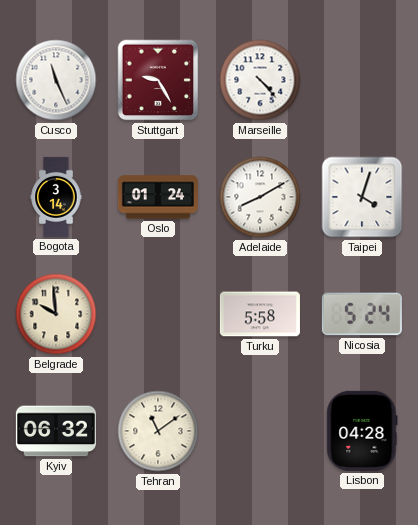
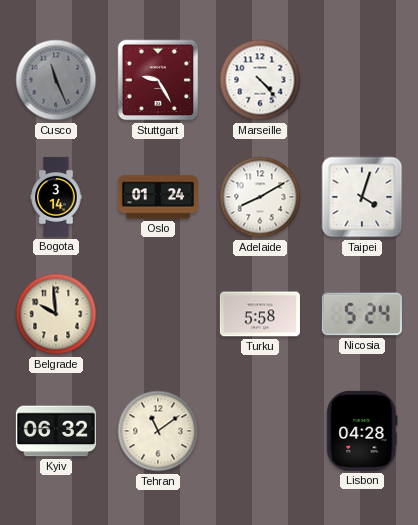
Cusco dial: white -> grey (56, 80)
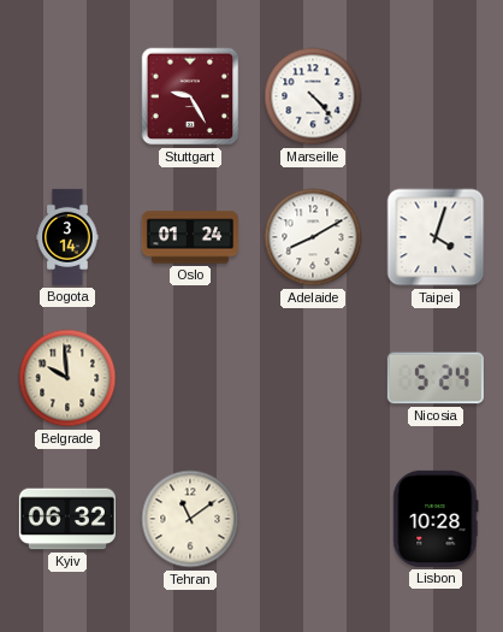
Cusco: 11:26 -> none (56, 80)
Turku: 5:58 -> none (260, 314)
Lisbon: 04:28 -> 10:28 (436, 519)
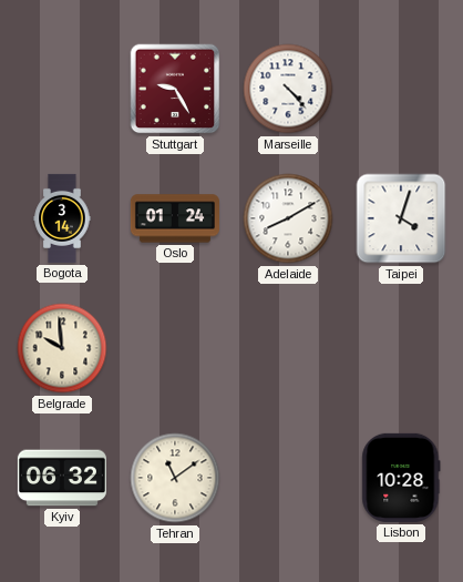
Nicosia: 5:24 -> none (436, 378)
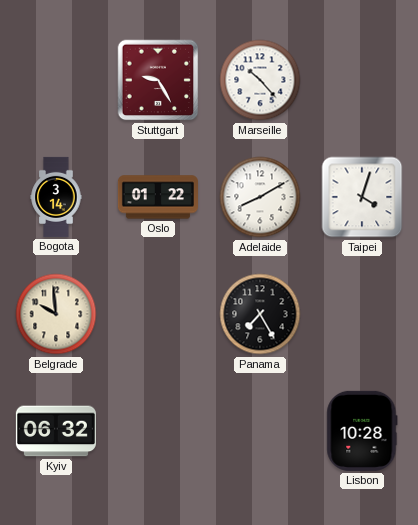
Marseille: 4:23 -> 10:23 (260, 80)
Oslo: 01:24 -> 01:22 (158, 197)
Panama: none -> 7:25 (260, 314)
Tehran: 11:09 -> none (175, 478)
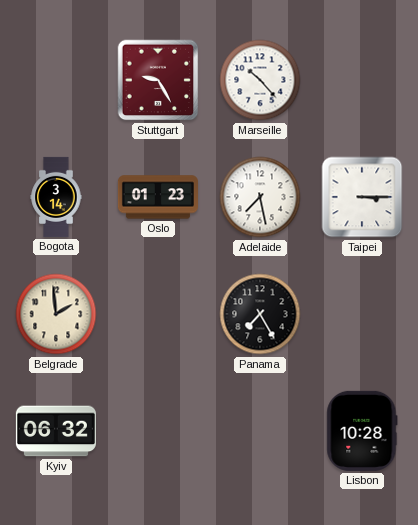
Oslo: 01:22 -> 01:23 (158, 197)
Adelaide: 8:10 -> 7:28 (260, 197)
Taipei: 4:03 -> 3:15 (362, 197)
Belgrade: 9:59 -> 1:59 (56, 314)
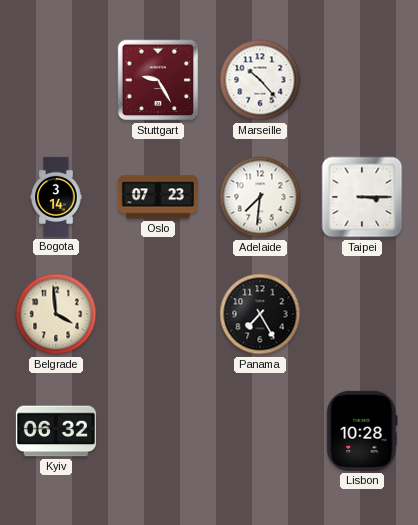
Oslo: 01:23 -> 07:23 (158, 197)
Adelaide: 7:28 -> 7:31 (260, 197)
Belgrade: 1:59 -> 3:59 (56, 314)
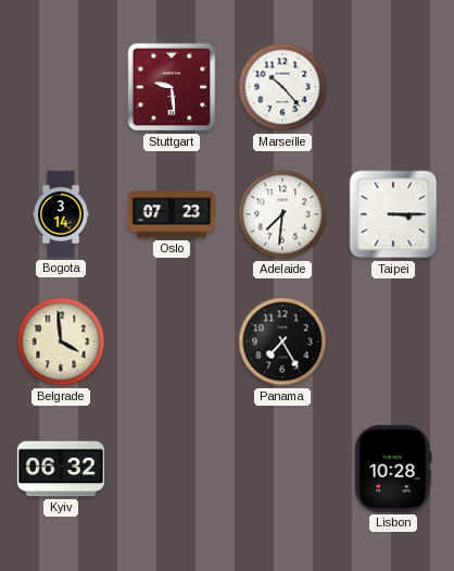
Stuttgart: 9:25 -> 9:29 (172, 87)
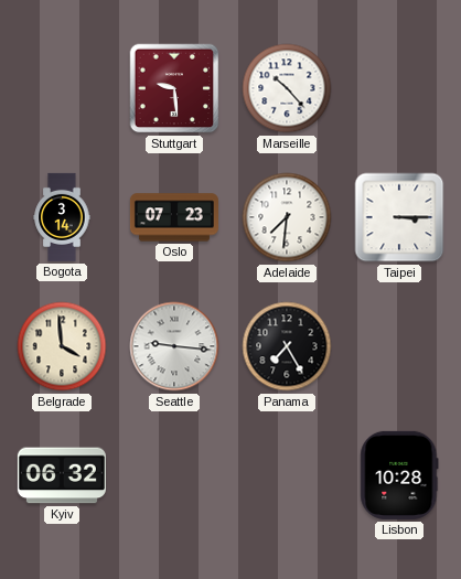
Seattle: none -> 9:16 (174, 346)
